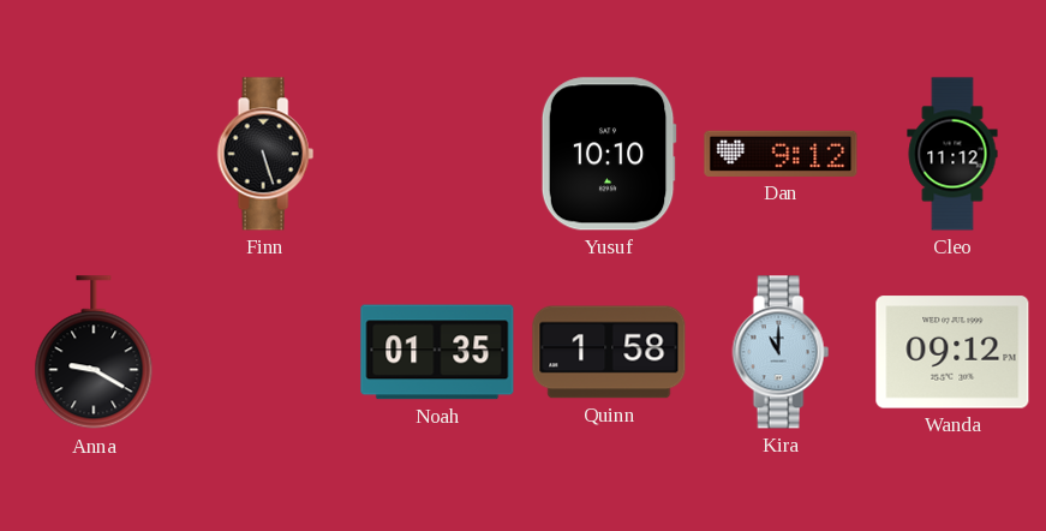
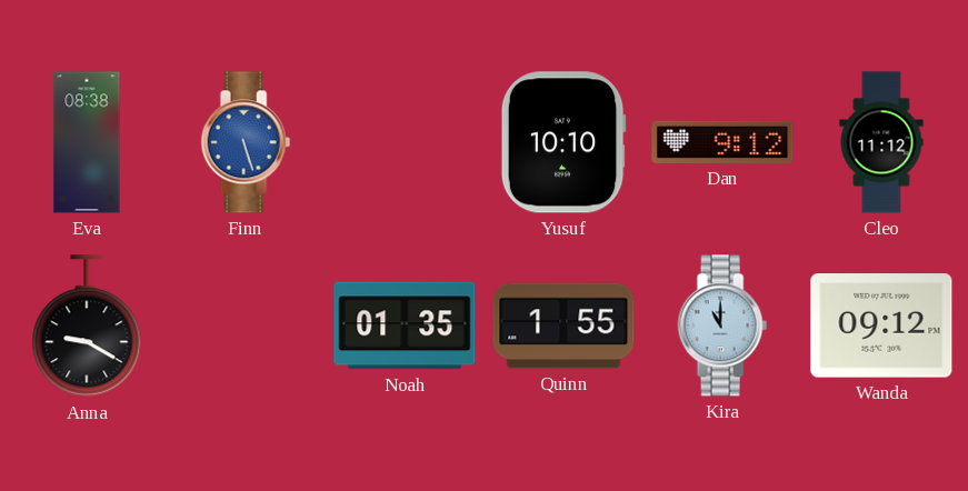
Eva: none -> 08:38 (87, 142)
Finn dial: black -> blue (246, 142)
Quinn: 1:58 -> 1:55 (563, 325)
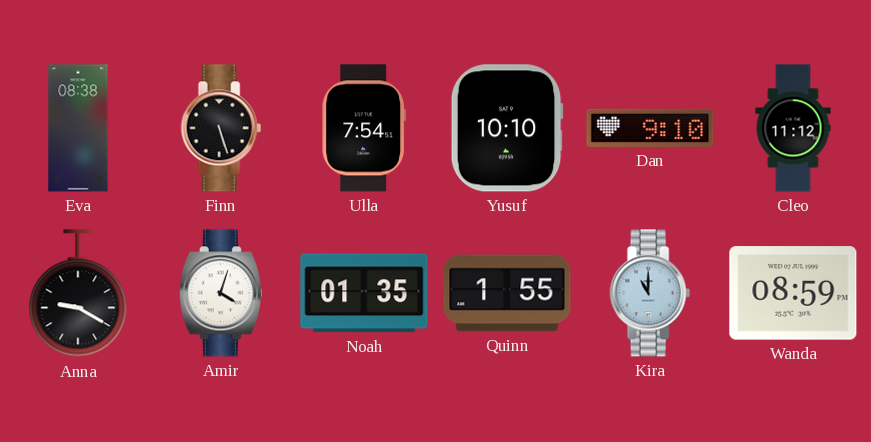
Finn dial: blue -> black (221, 128)
Ulla: none -> 7:54 (364, 128)
Dan: 9:12 -> 9:10 (650, 128)
Amir: none -> 4:03 (221, 293)
Wanda: 09:12 -> 08:59 (793, 293)
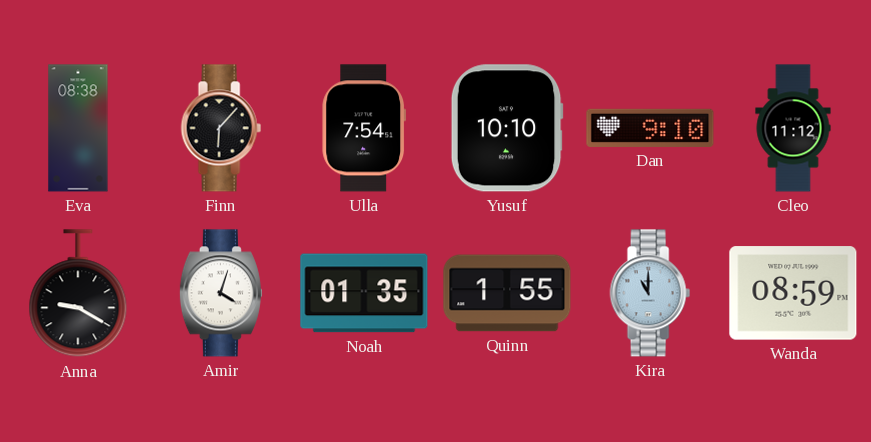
Finn: 5:27 -> 6:07 (221, 128)
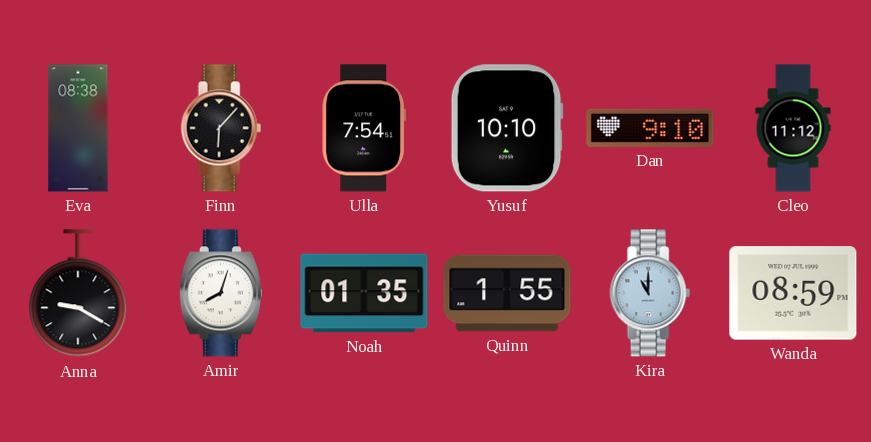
Amir: 4:03 -> 8:03 (221, 293)
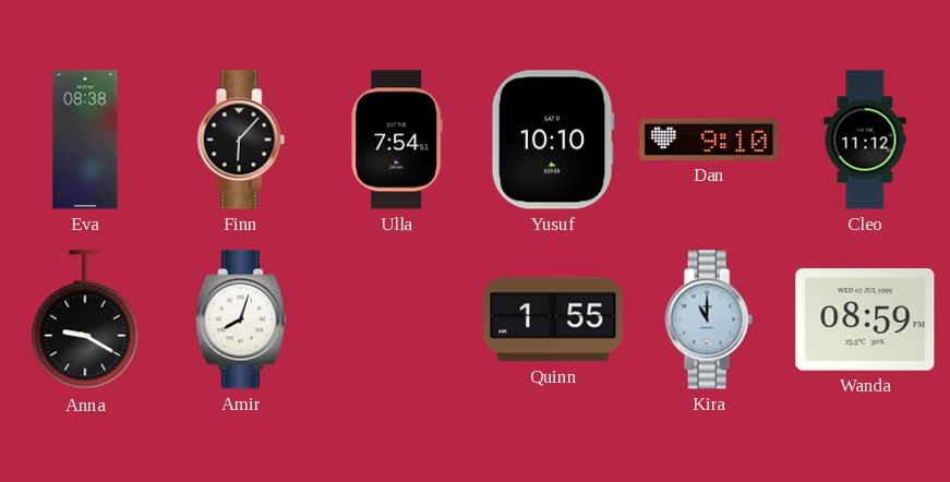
Noah: 01:35 -> none (364, 293)
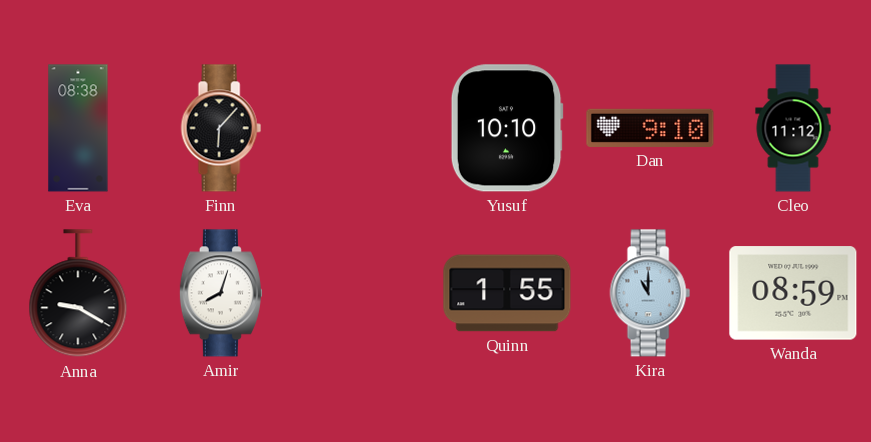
Ulla: 7:54 -> none (397, 140)
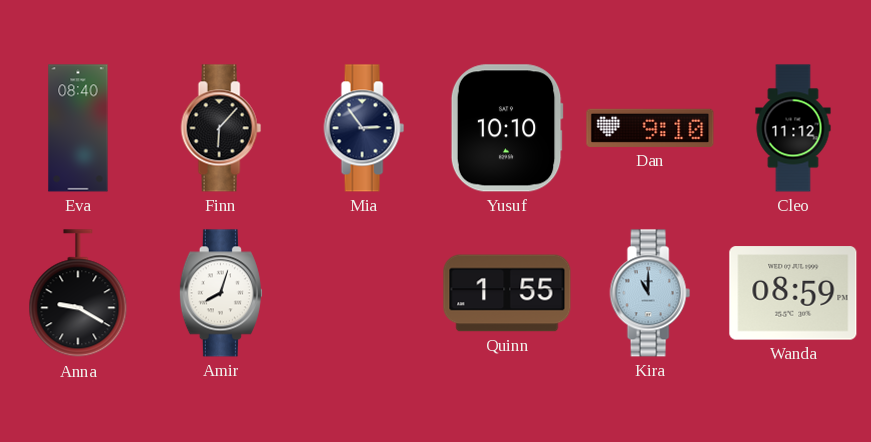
Eva: 08:38 -> 08:40 (78, 128)
Mia: none -> 2:54 (364, 128)
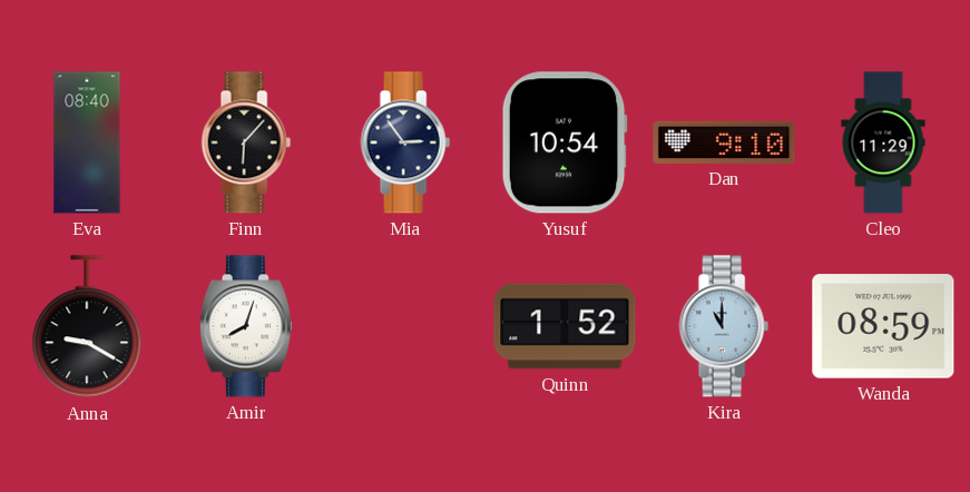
Yusuf: 10:10 -> 10:54 (565, 142)
Cleo: 11:12 -> 11:29 (883, 142)
Quinn: 1:55 -> 1:52 (565, 326)
